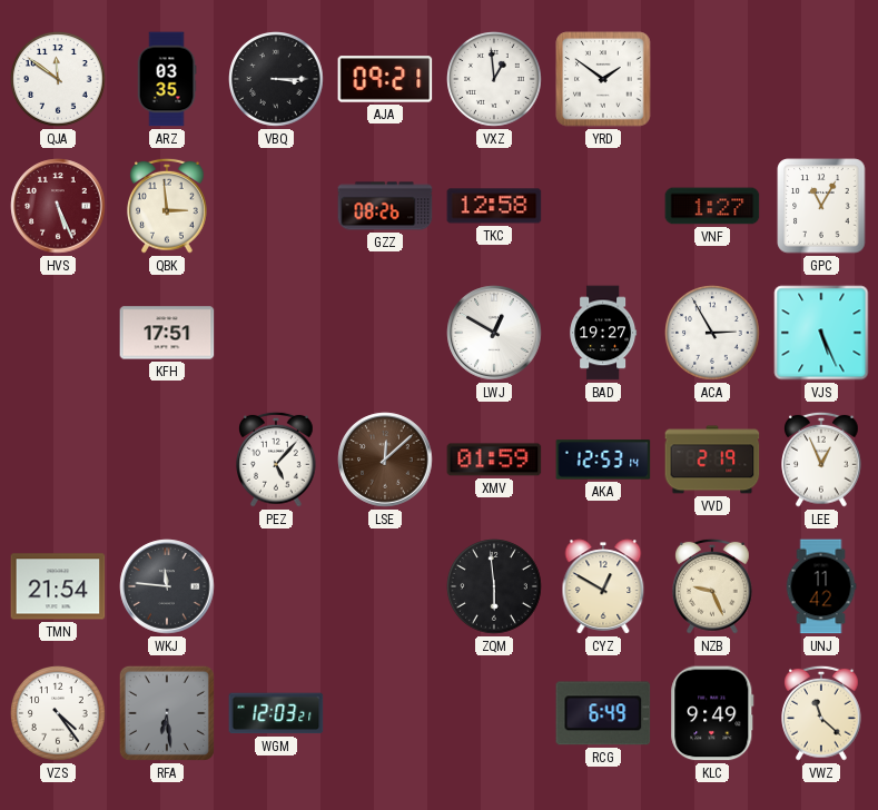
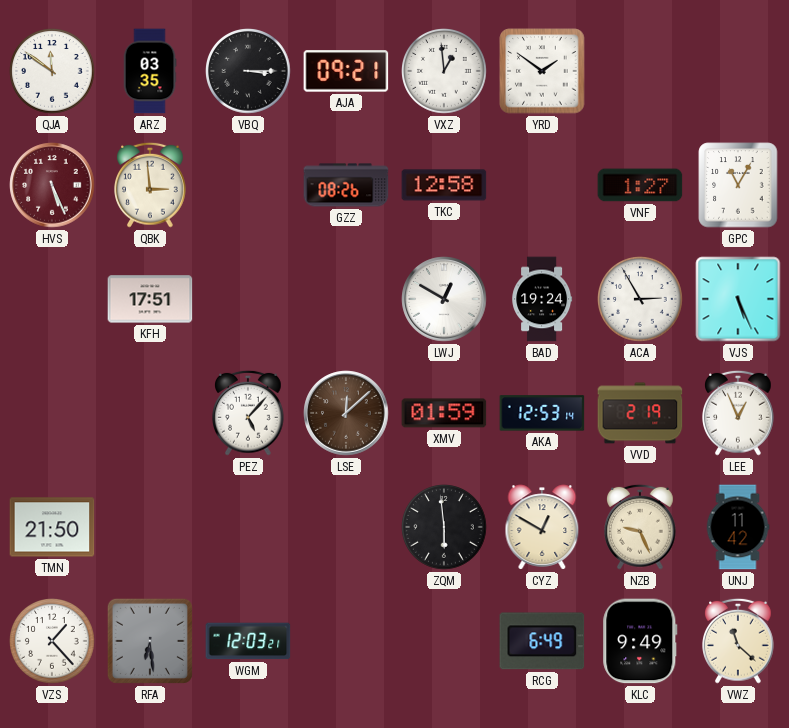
BAD: 19:27 -> 19:24 (542, 299)
TMN: 21:54 -> 21:50 (52, 527)
WKJ: 11:46 -> none (167, 586)
VZS: 4:24 -> 1:23 (53, 642)
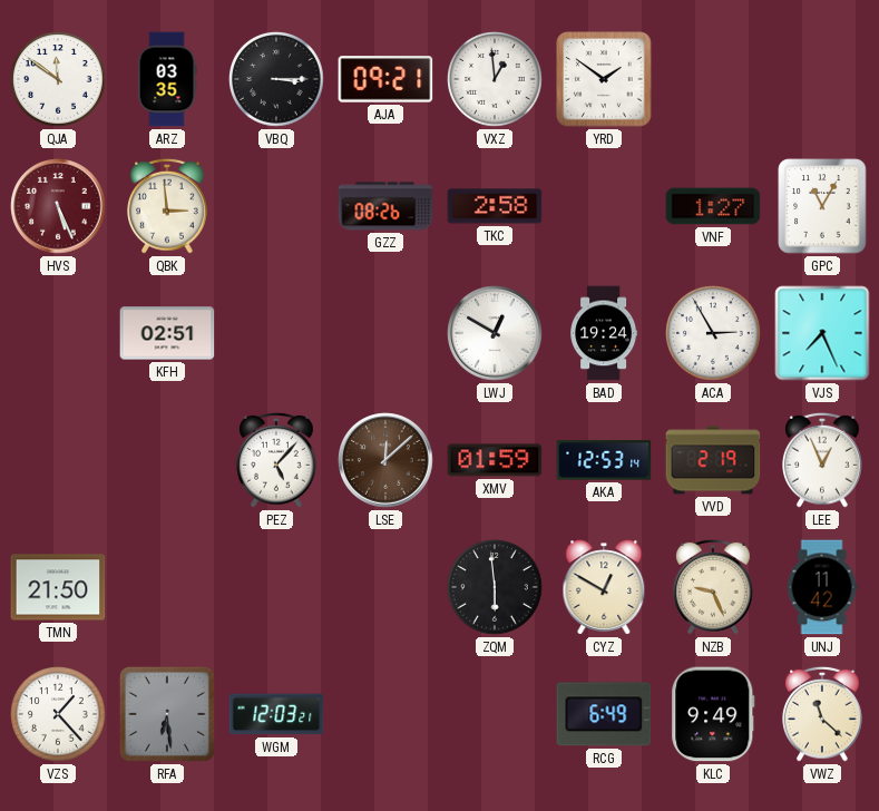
TKC: 12:58 -> 2:58 (495, 206)
KFH: 17:51 -> 02:51 (167, 333)
VJS: 5:26 -> 7:26 (822, 333)
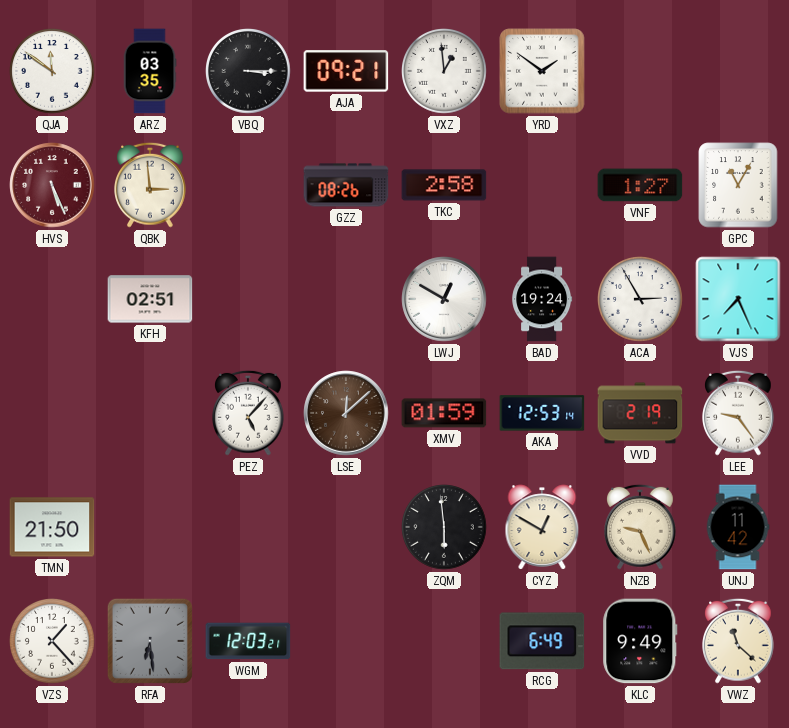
LEE: 12:56 -> 9:24 (739, 413)
